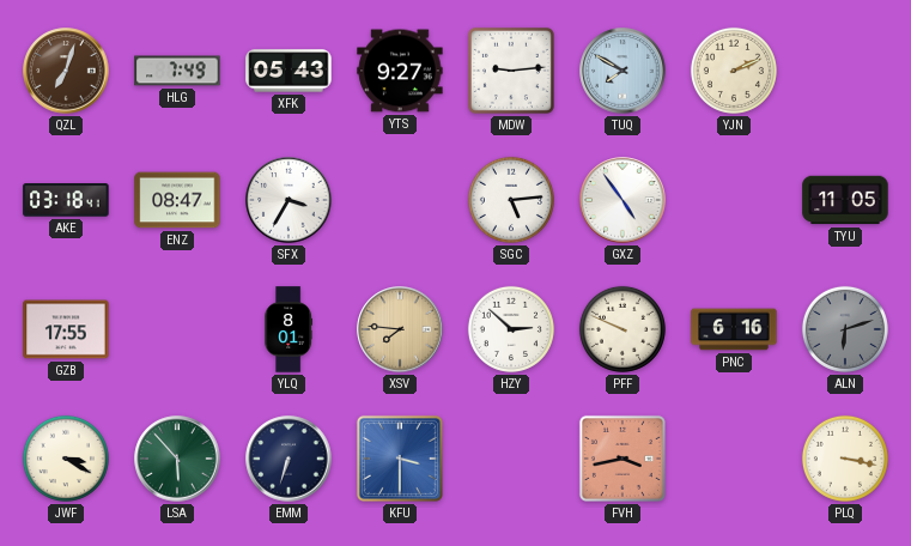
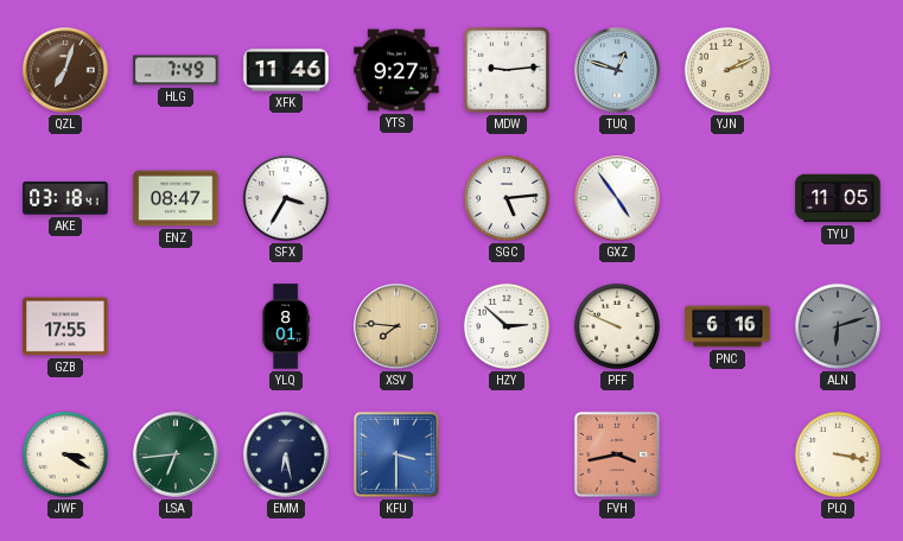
XFK: 05:43 -> 11:46 (286, 70)
TUQ: 7:50 -> 12:48 (617, 70)
LSA: 5:53 -> 6:44 (176, 454)
EMM: 6:33 -> 6:28 (286, 454)
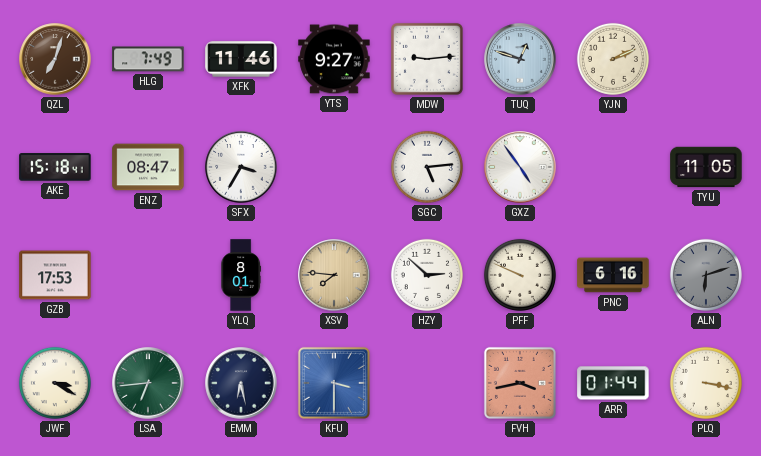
AKE: 03:18 -> 15:18 (55, 167)
GZB: 17:55 -> 17:53 (55, 275)
ARR: none -> 01:44 (613, 383)
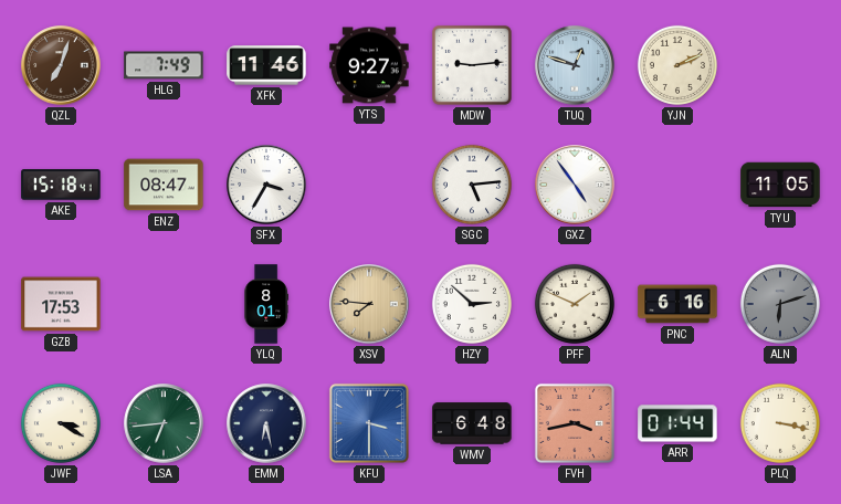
PFF: 9:49 -> 1:49 (575, 304)
WMV: none -> 6:48 (472, 423)
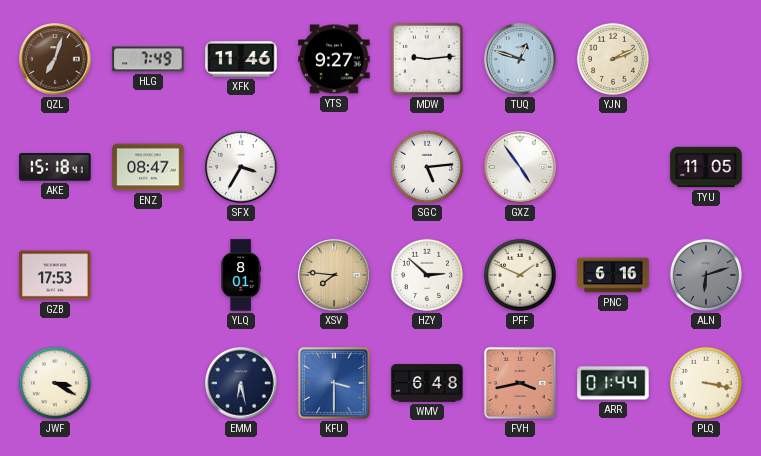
LSA: 6:44 -> none (164, 423)
